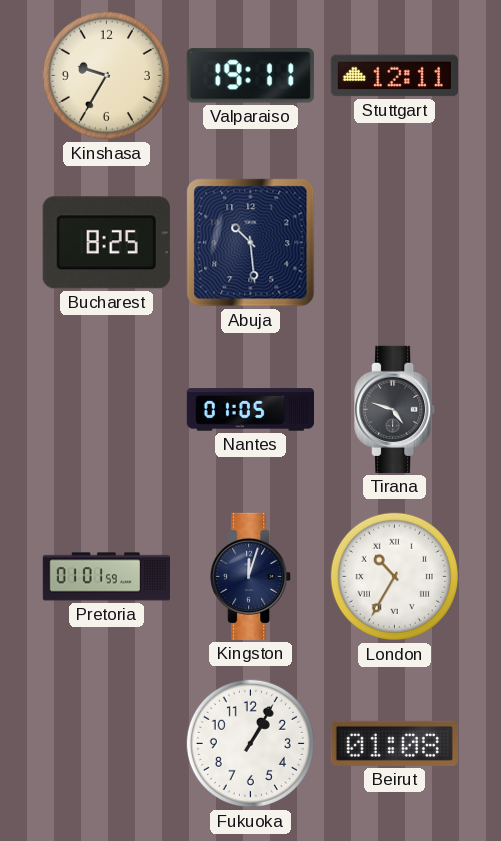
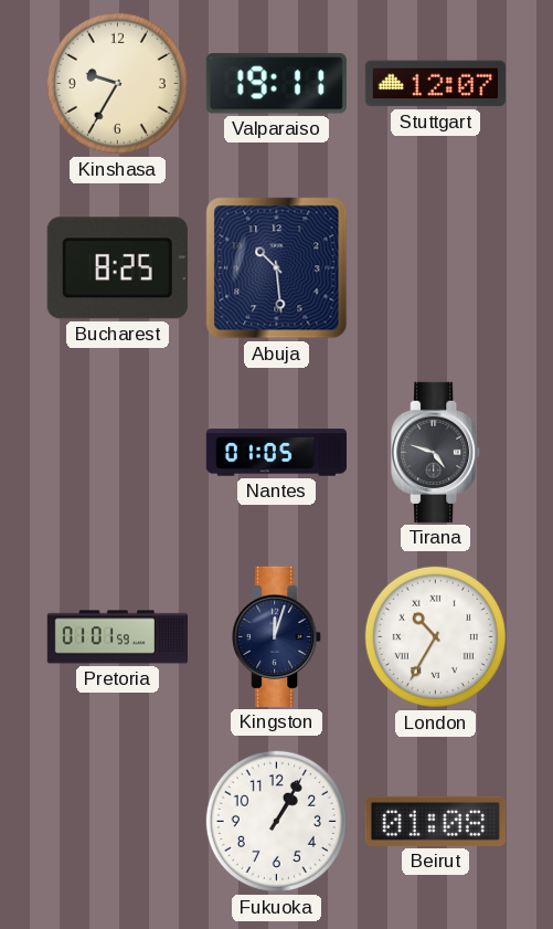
Stuttgart: 12:11 -> 12:07 (435, 84)
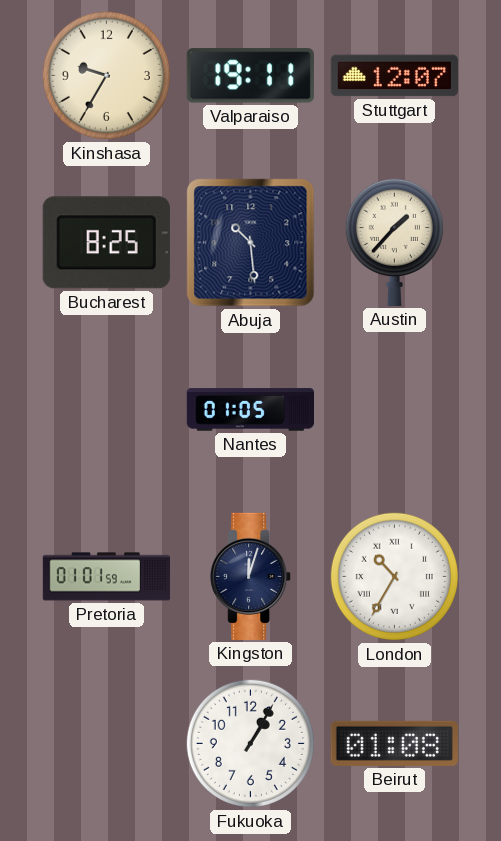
Austin: none -> 1:37 (394, 242)
Tirana: 4:48 -> none (436, 452)
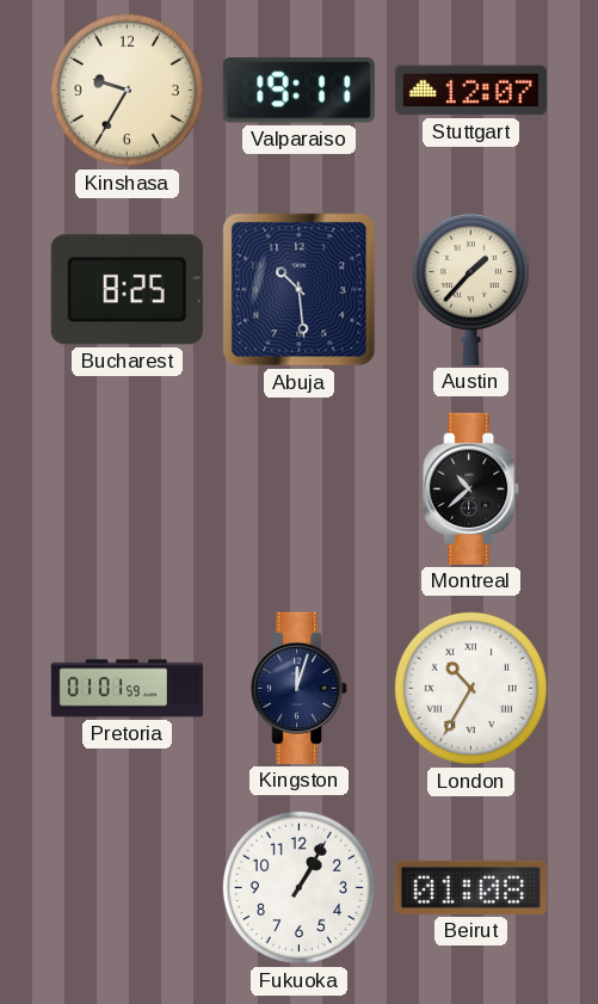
Nantes: 01:05 -> none (250, 410)
Montreal: none -> 10:38 (471, 488)
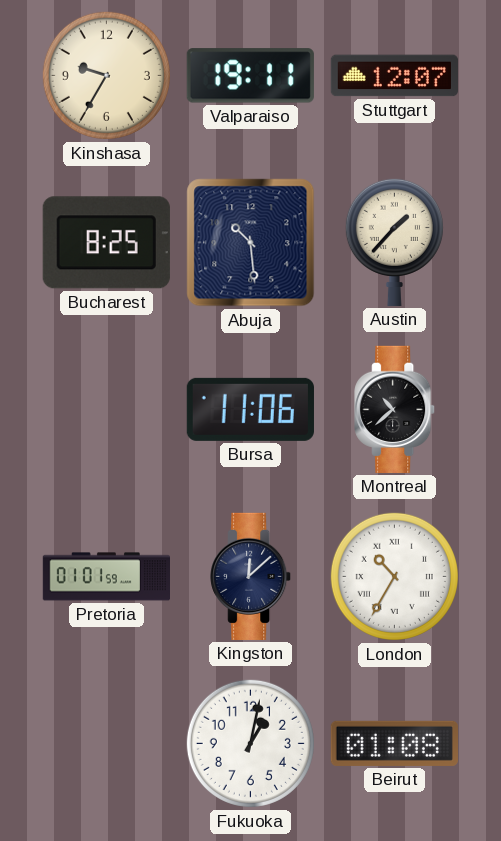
Bursa: none -> 11:06 (250, 409)
Kingston: 12:03 -> 12:08 (251, 576)
Fukuoka: 1:05 -> 1:02 (250, 743)
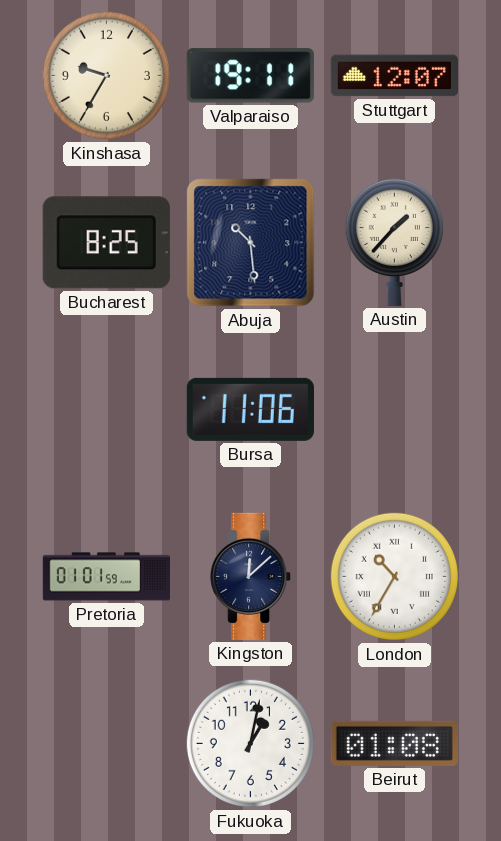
Montreal: 10:38 -> none (395, 409)
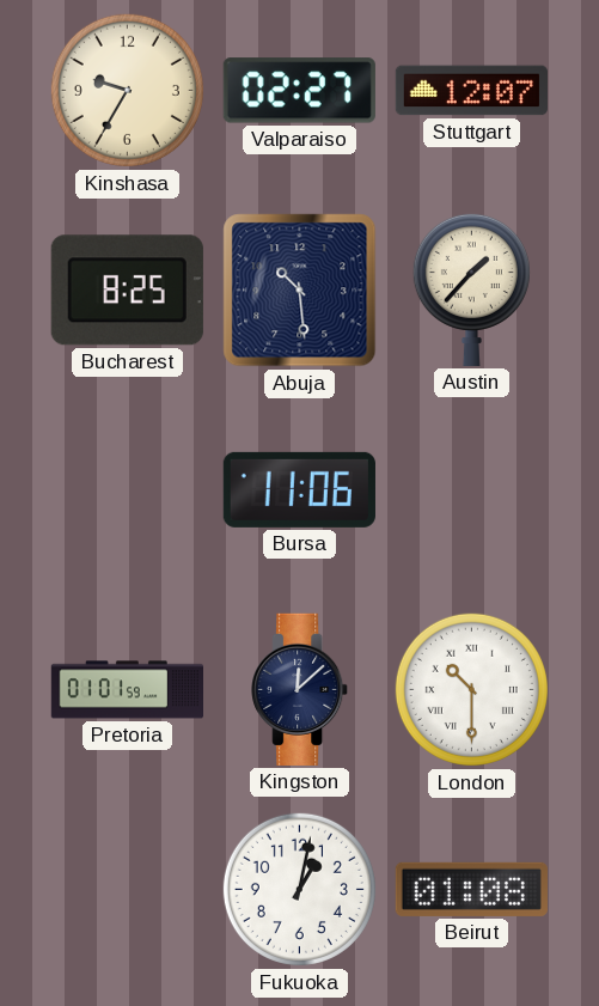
Valparaiso: 19:11 -> 02:27 (299, 91)
London: 10:35 -> 10:30 (471, 689)
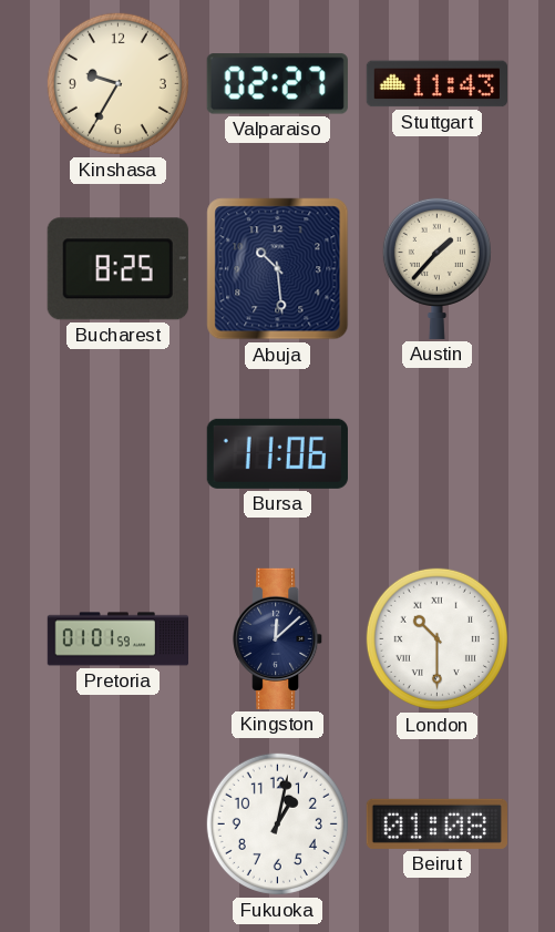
Stuttgart: 12:07 -> 11:43 (436, 84)
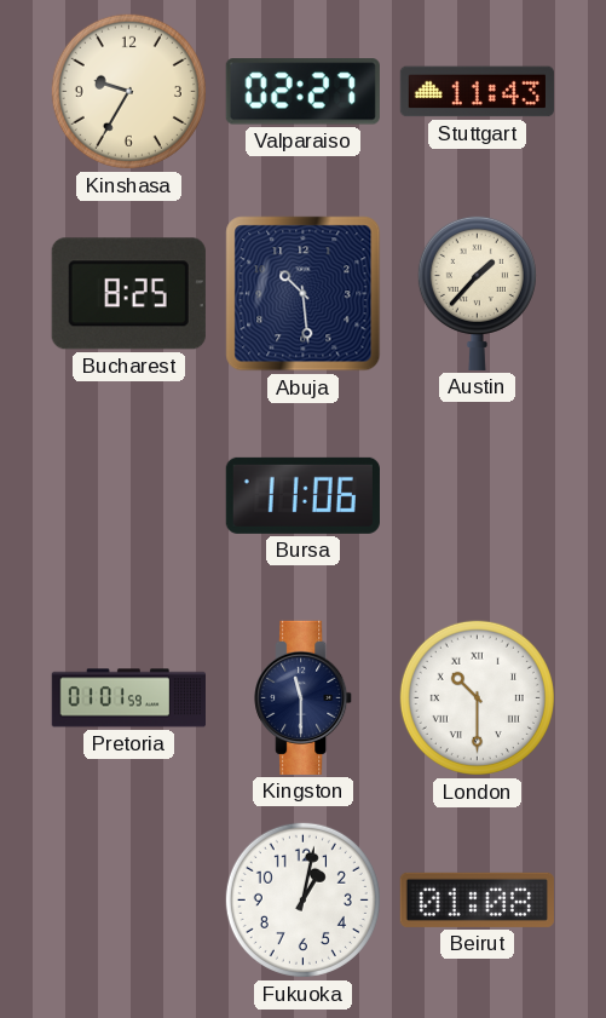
Kingston: 12:08 -> 11:30 (304, 697)
